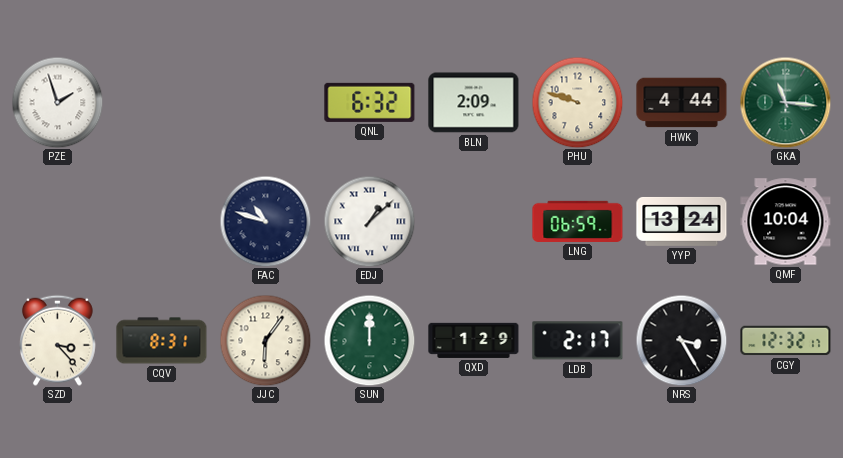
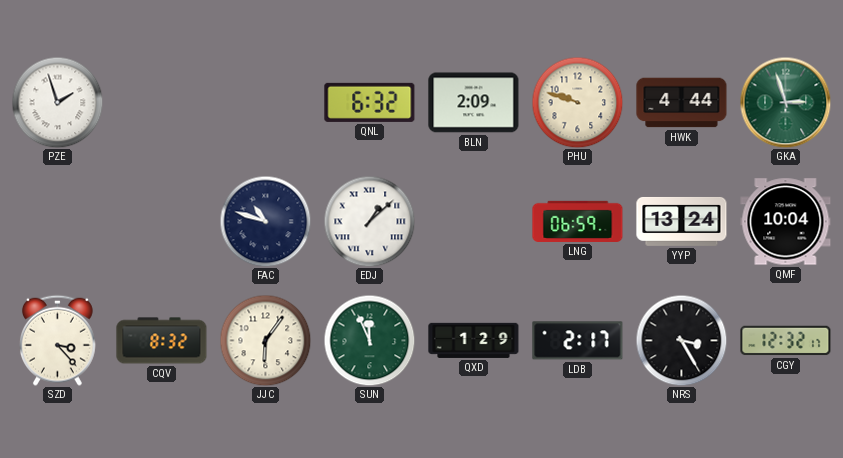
GKA: 11:16 -> 2:57 (785, 102)
CQV: 8:31 -> 8:32 (162, 341)
SUN: 12:00 -> 11:56 (369, 340)
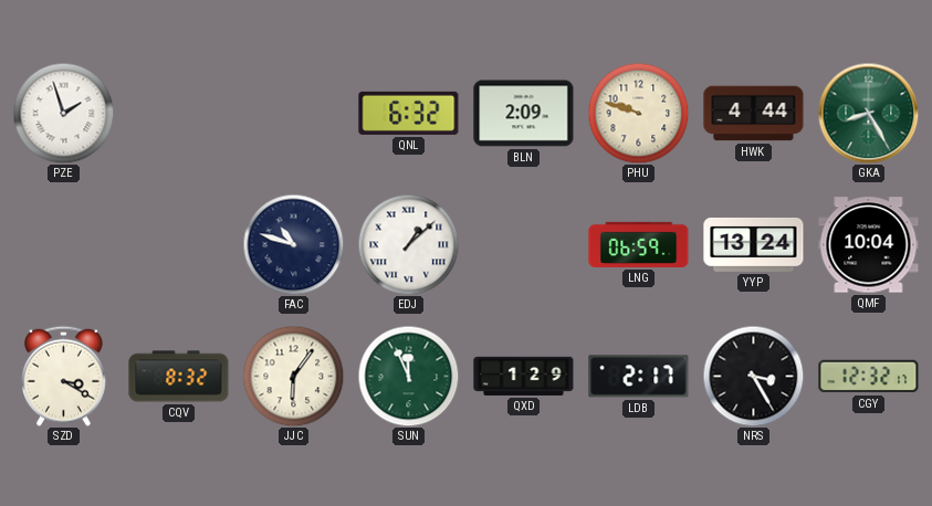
GKA: 2:57 -> 8:25 (868, 113)
SZD: 3:23 -> 3:20 (63, 376)
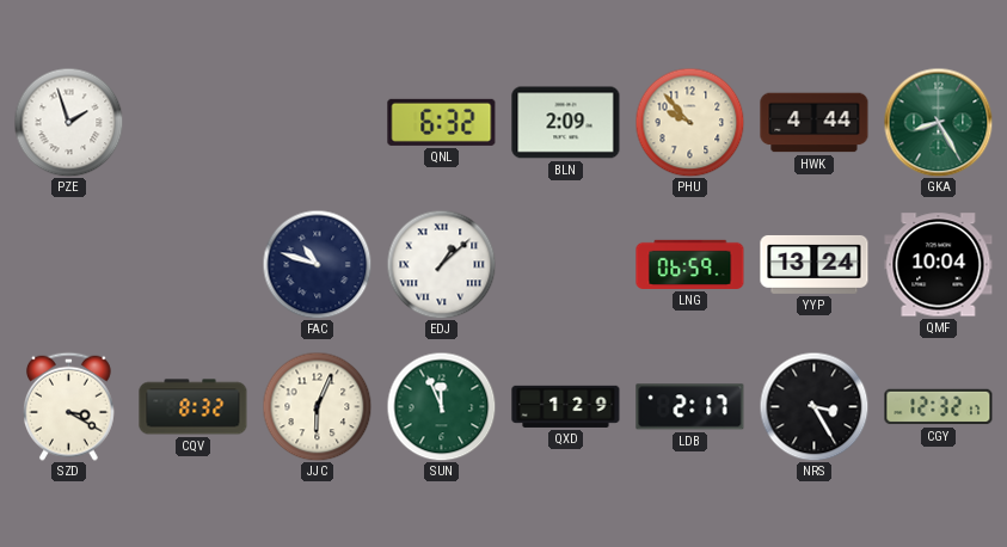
PHU: 9:48 -> 9:53 (689, 122)
JJC: 6:06 -> 6:04 (317, 406)
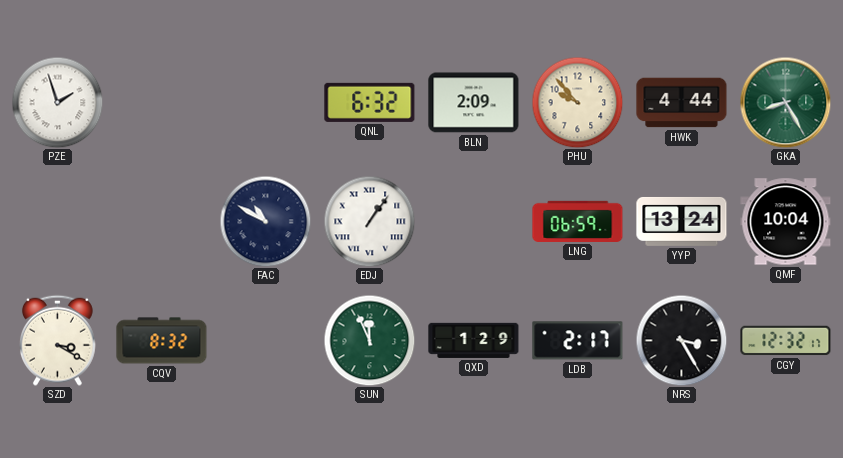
FAC: 10:48 -> 10:50 (265, 221)
EDJ: 1:08 -> 1:06 (369, 221)
JJC: 6:04 -> none (317, 406)
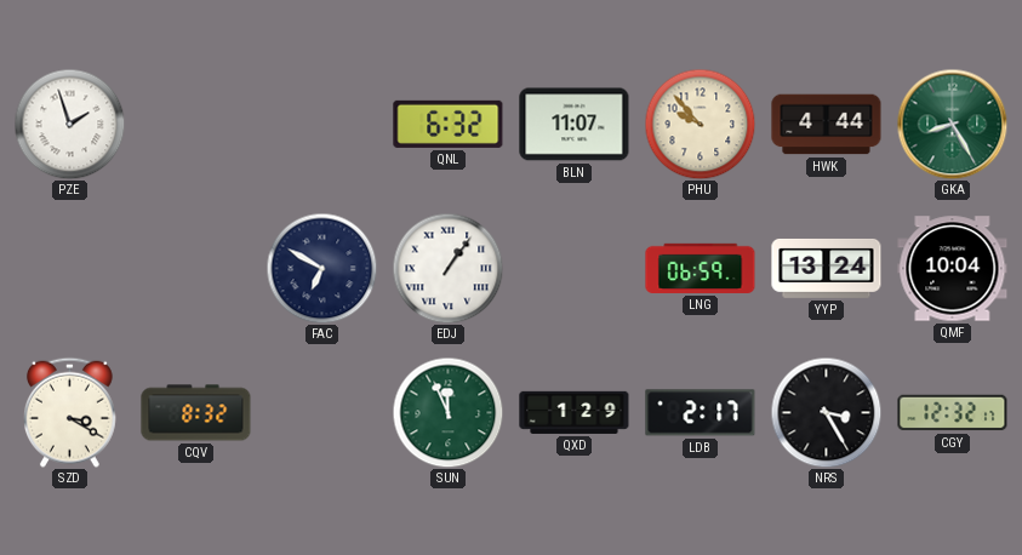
BLN: 2:09 -> 11:07 (575, 125)
FAC: 10:50 -> 6:50 (321, 268)
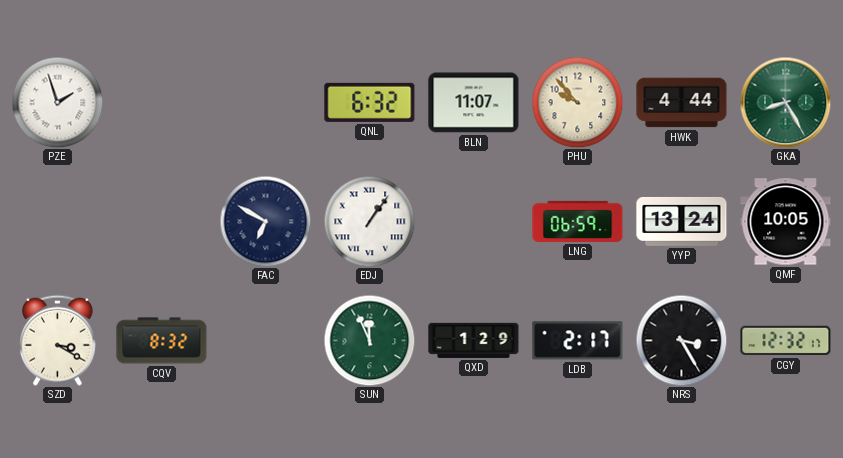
QMF: 10:04 -> 10:05 (786, 222)
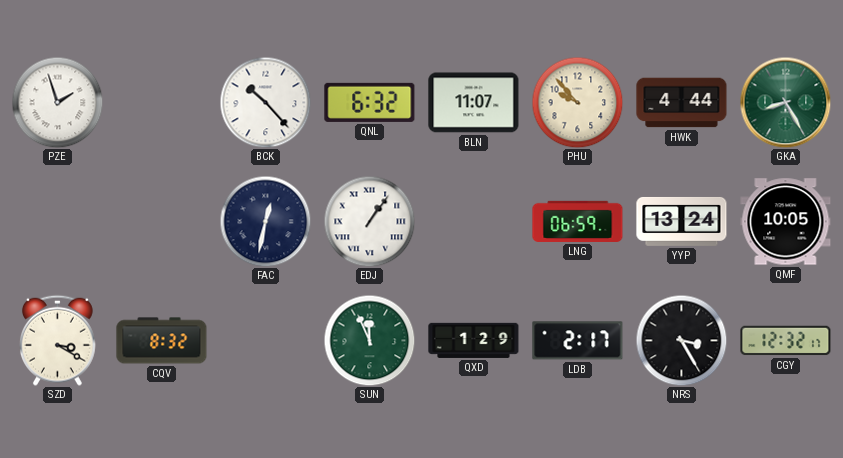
BCK: none -> 10:23 (265, 102)
FAC: 6:50 -> 12:32 (265, 221)
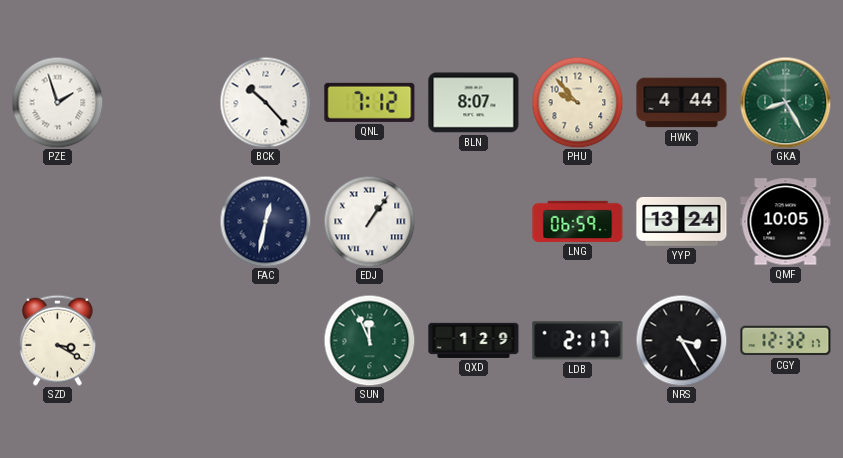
QNL: 6:32 -> 7:12 (370, 102)
BLN: 11:07 -> 8:07 (474, 103)
CQV: 8:32 -> none (162, 341)
